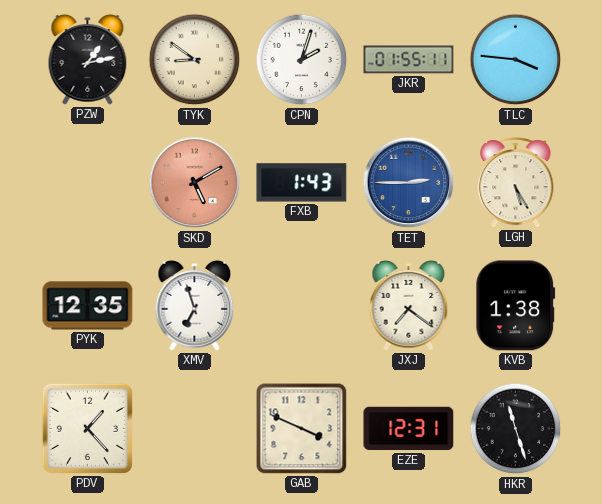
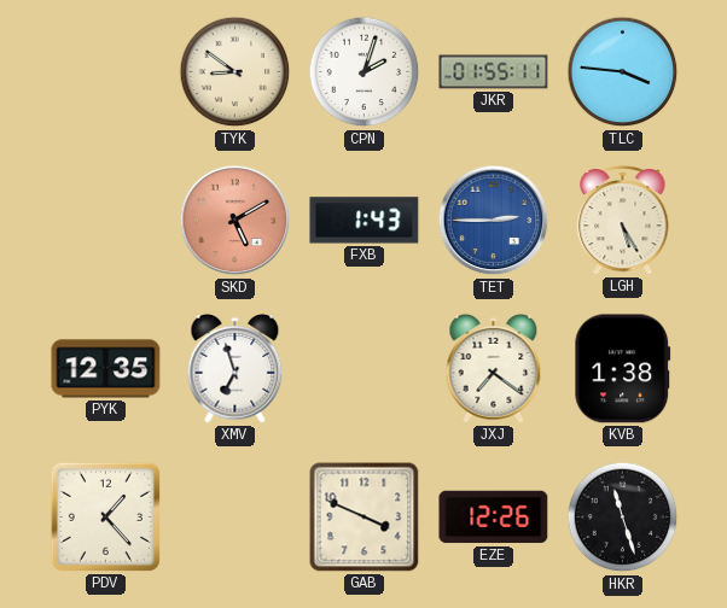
PZW: 1:13 -> none (88, 59)
EZE: 12:31 -> 12:26 (494, 518)
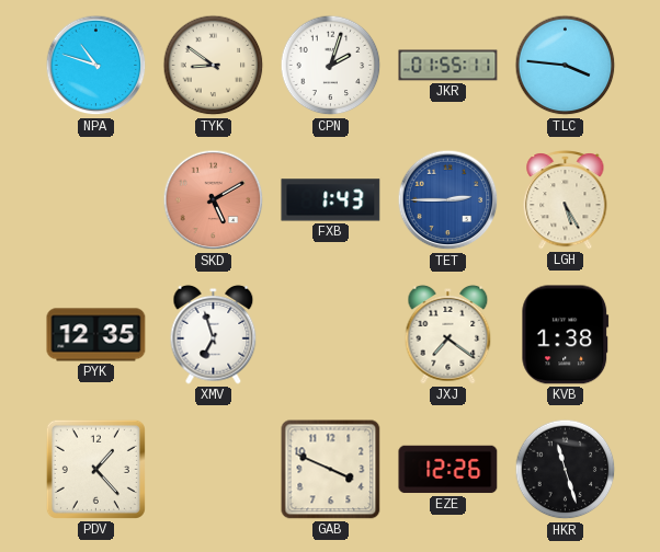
NPA: none -> 10:48 (96, 66)
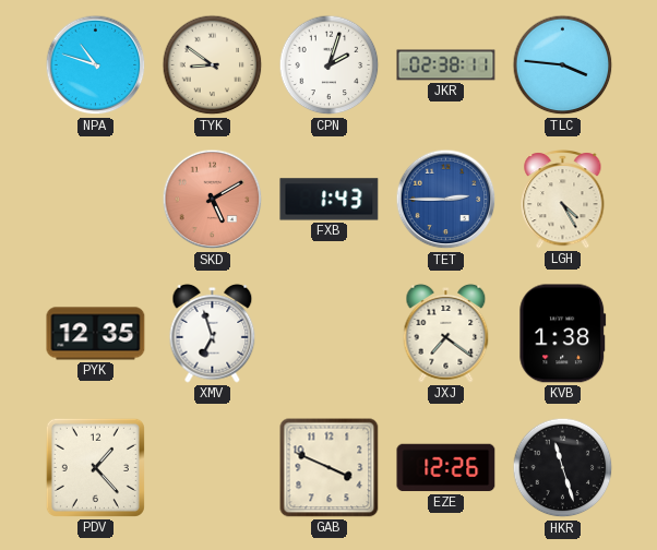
JKR: 01:55 -> 02:38 (446, 65)
LGH: 5:25 -> 4:25 (563, 200)
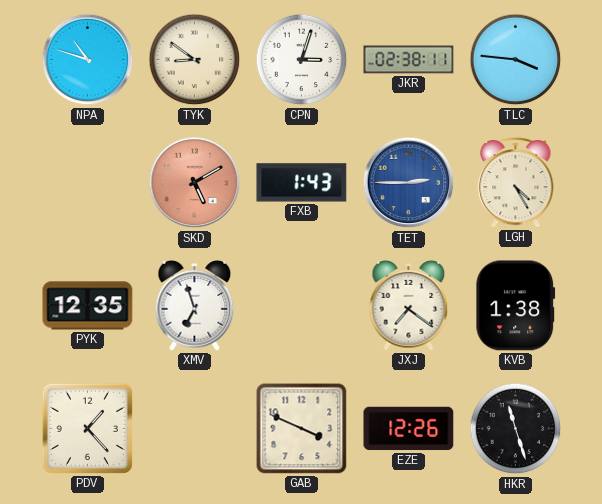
CPN: 2:03 -> 3:03 (302, 60)
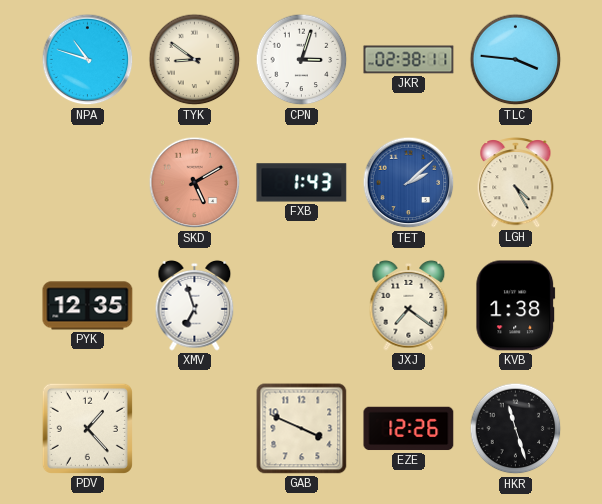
TET: 2:45 -> 2:08 (409, 183)
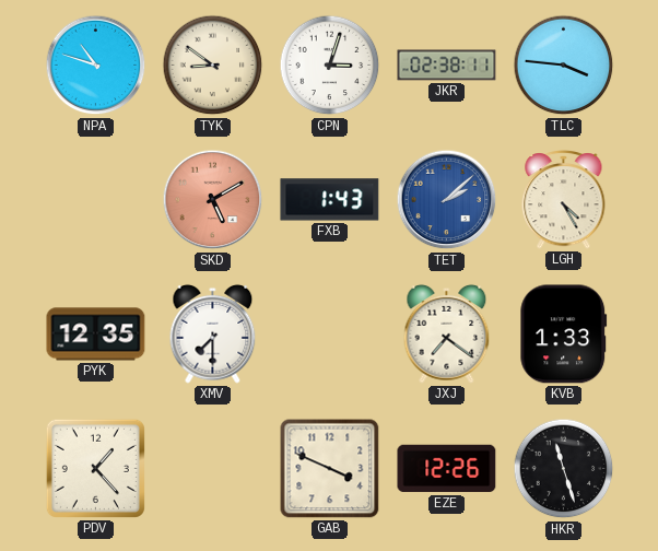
XMV: 6:57 -> 7:30 (213, 333)
KVB: 1:38 -> 1:33 (564, 335)
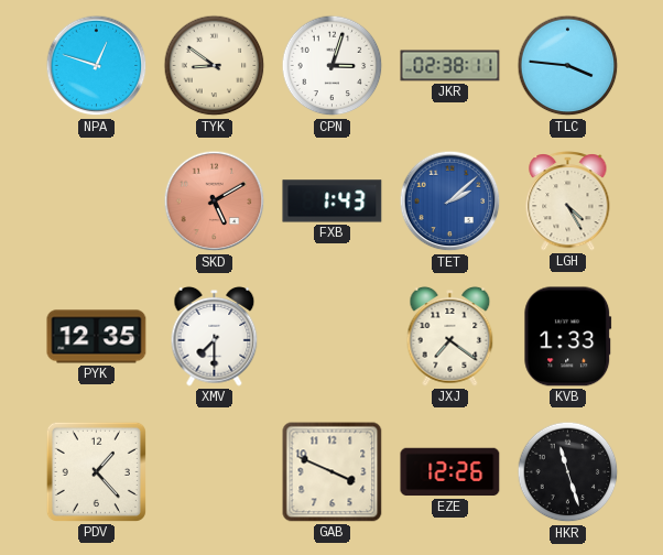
NPA: 10:48 -> 12:48 (97, 66)
